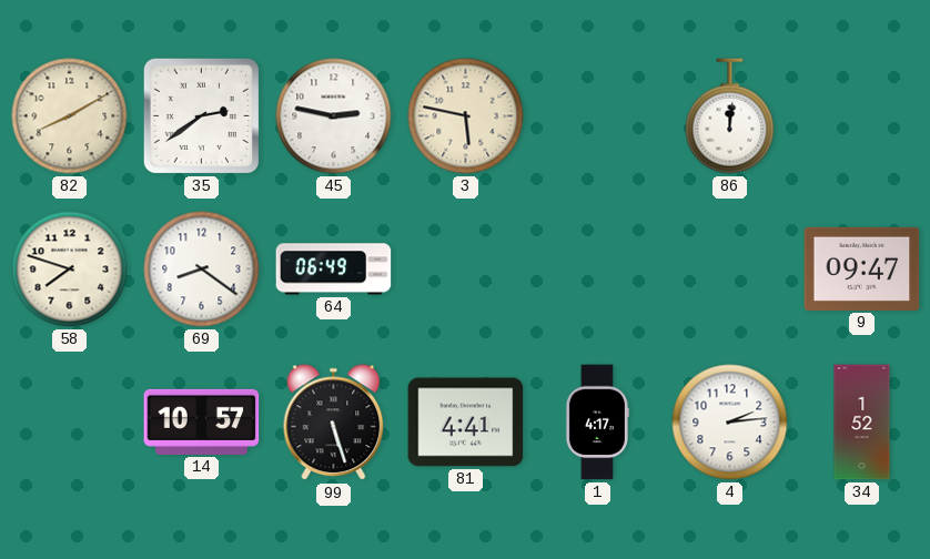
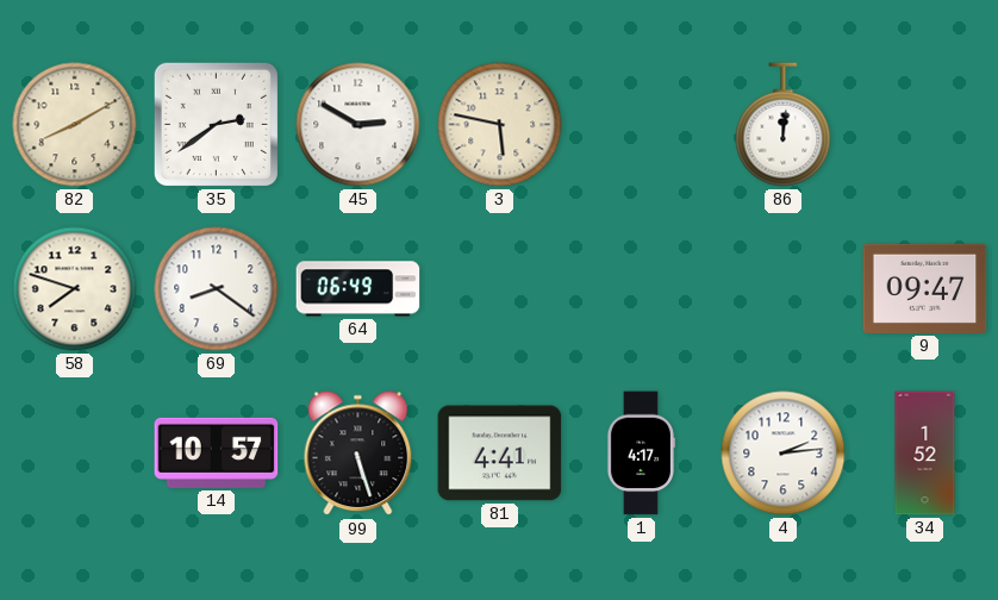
45: 2:47 -> 2:50 (358, 125)
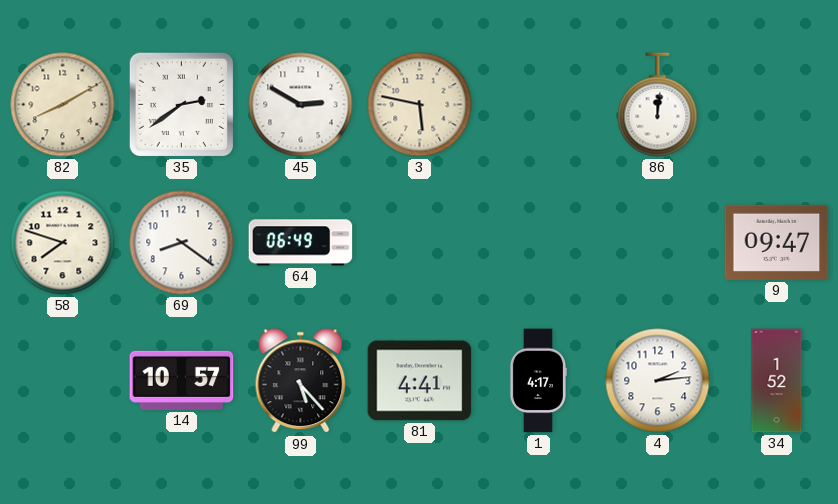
99: 5:27 -> 5:23 (301, 381)
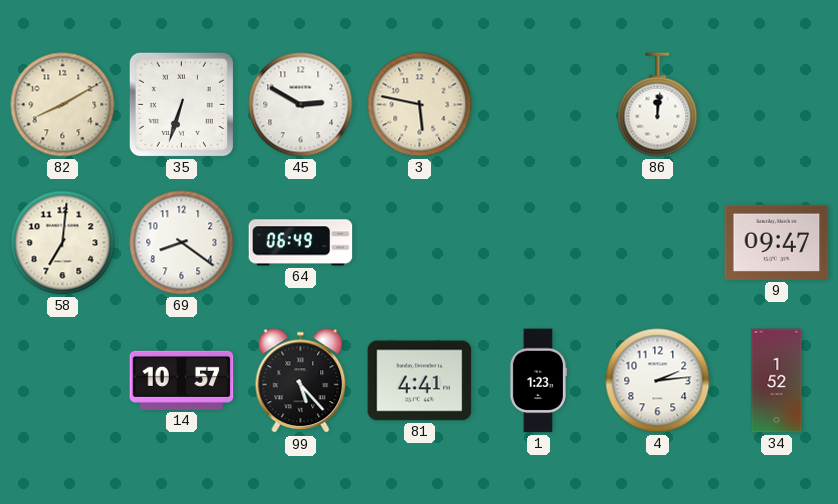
35: 2:39 -> 6:33 (181, 104)
58: 7:48 -> 7:01 (63, 243)
1: 4:17 -> 1:23 (538, 381)
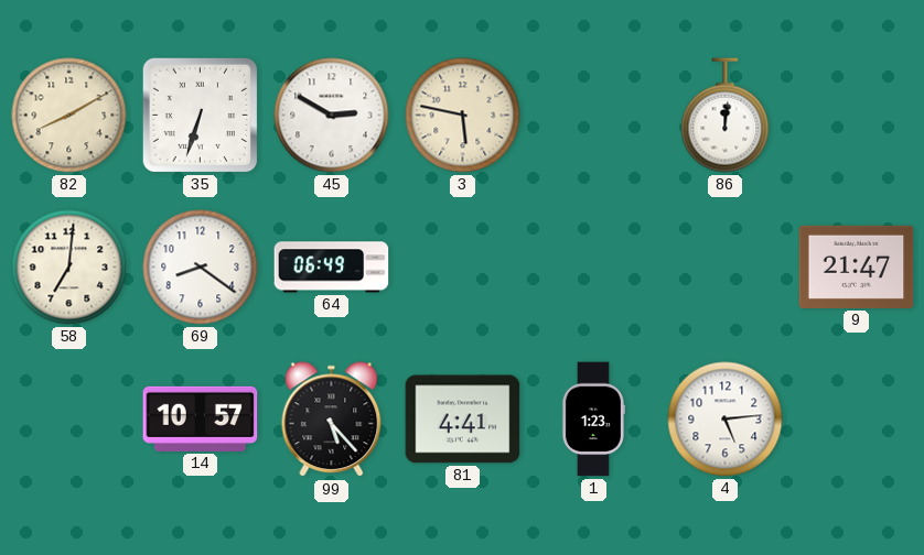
9: 09:47 -> 21:47 (857, 266)
4: 2:14 -> 5:14 (726, 420)
34: 1:52 -> none (777, 381)
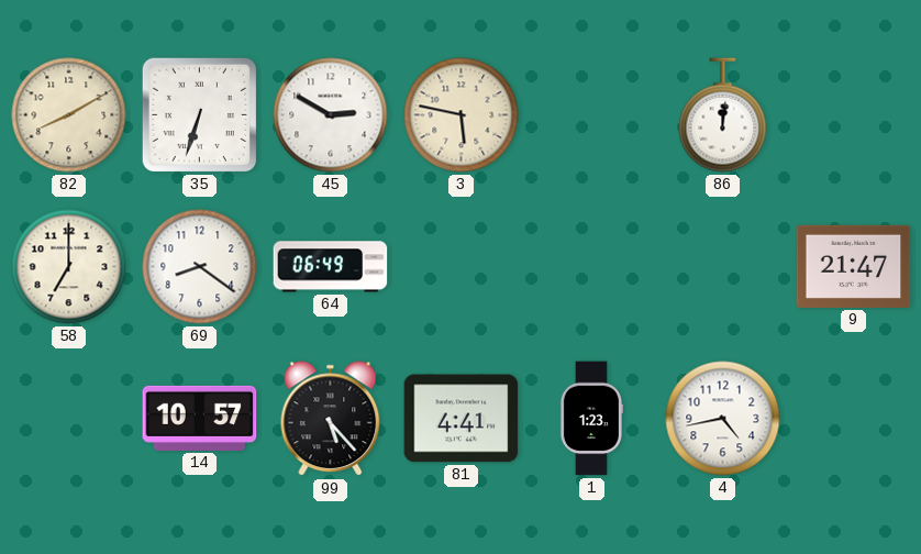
58: 7:01 -> 7:00 (69, 267)
4: 5:14 -> 4:43 (723, 419)
